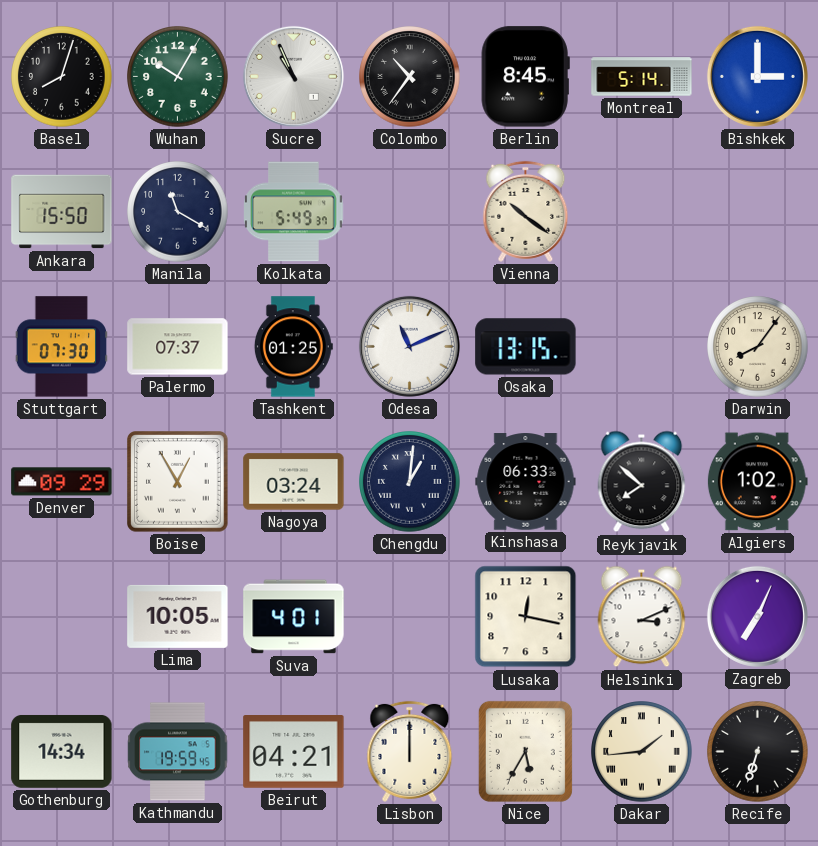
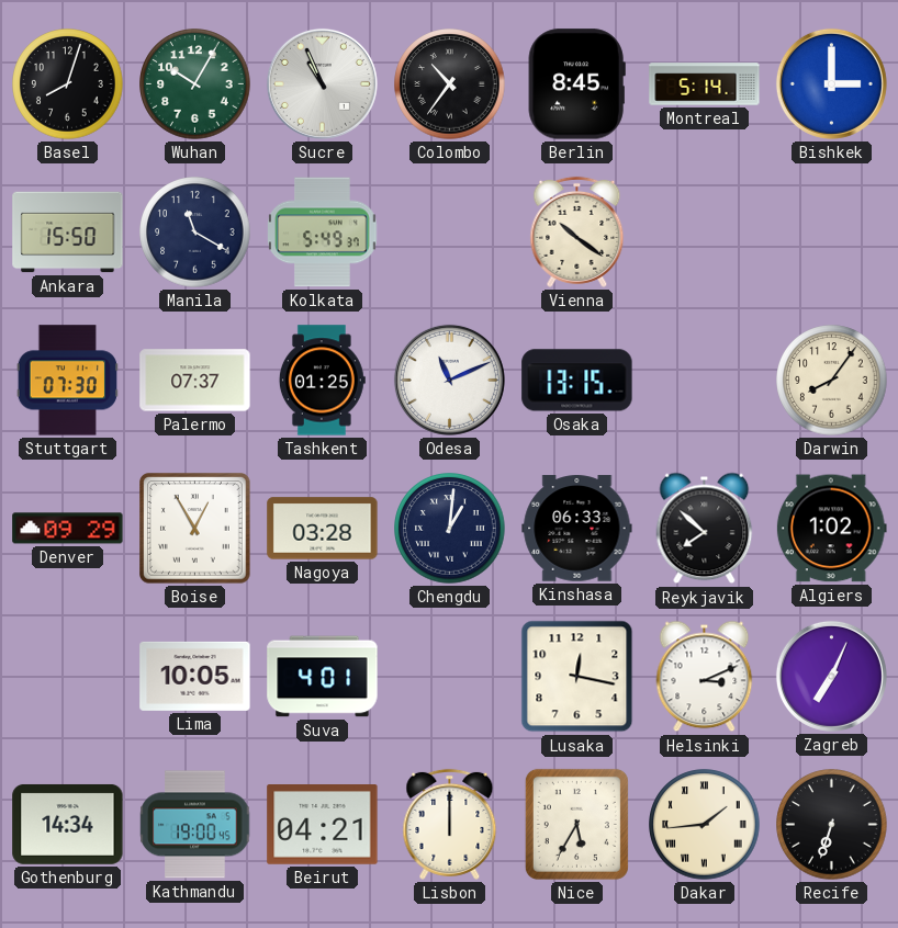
Nagoya: 03:24 -> 03:28 (323, 529)
Kathmandu: 19:59 -> 19:00 (195, 825)
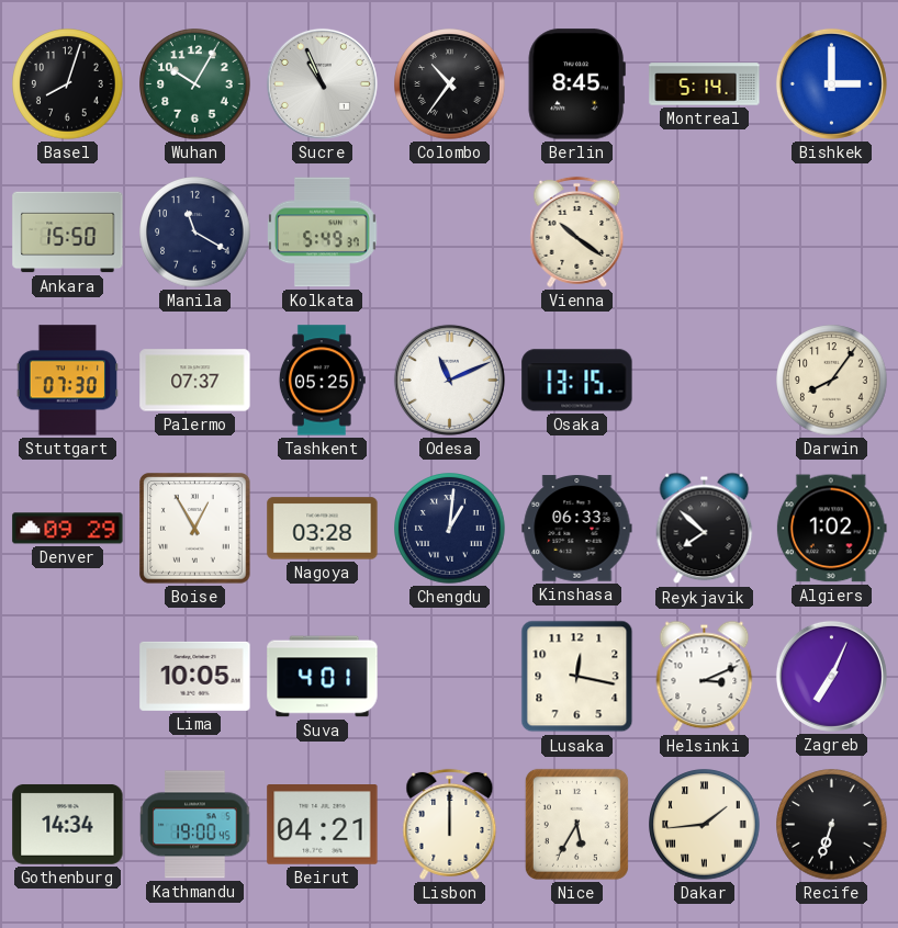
Tashkent: 01:25 -> 05:25 (322, 381)
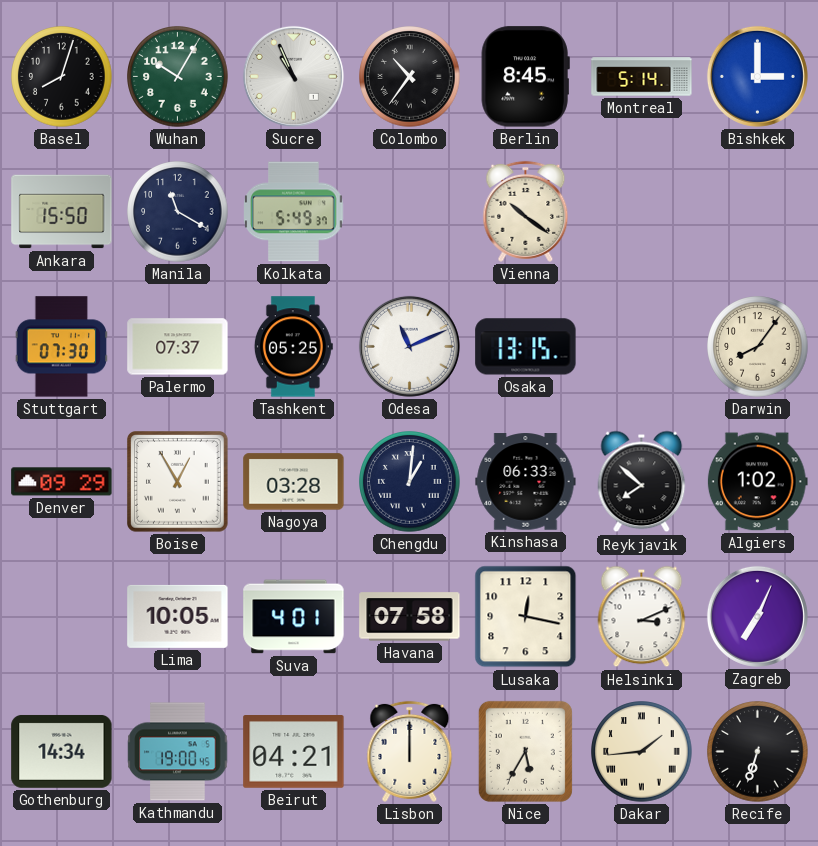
Havana: none -> 07:58 (410, 617)
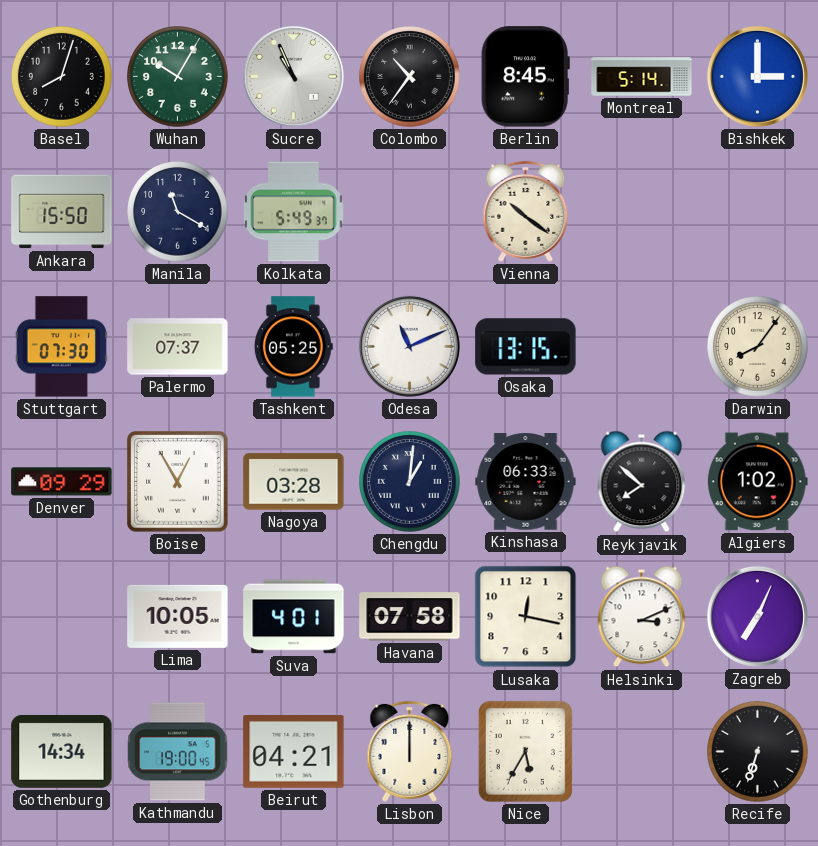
Dakar: 1:44 -> none (642, 752)
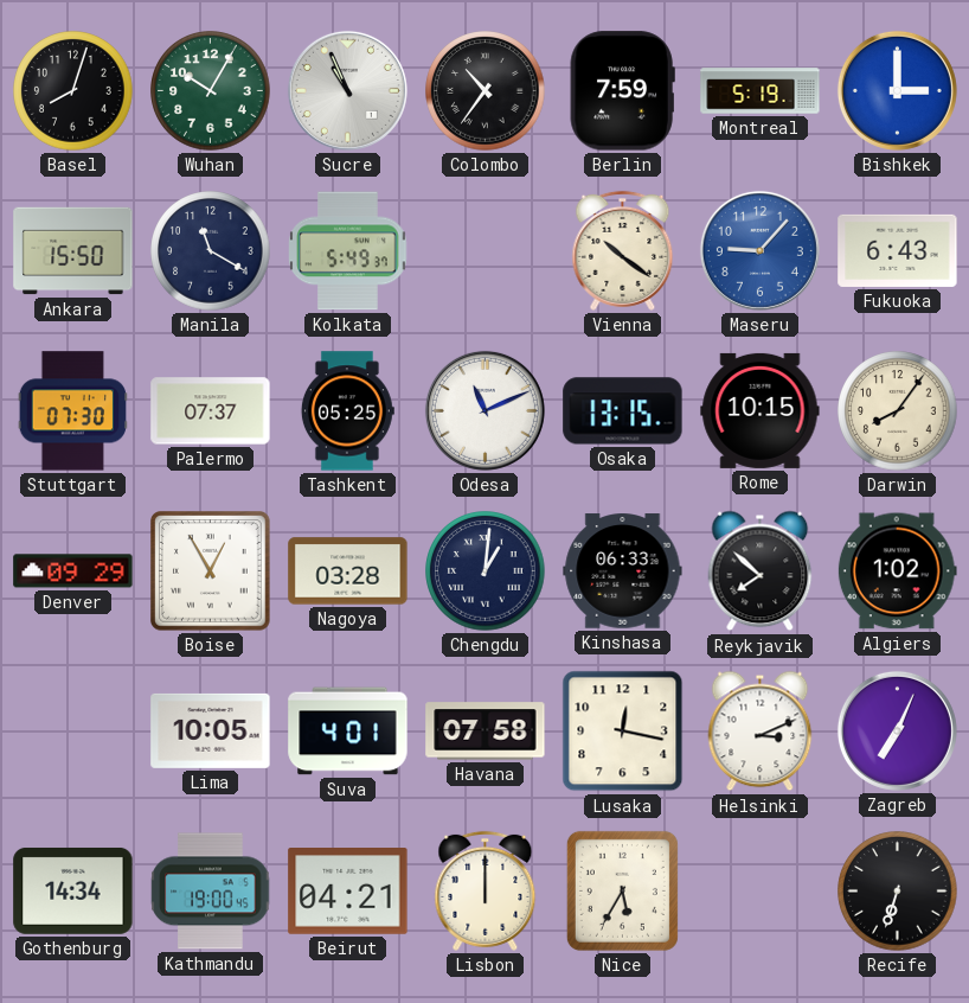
Berlin: 8:45 -> 7:59 (622, 91)
Montreal: 5:14 -> 5:19 (761, 91)
Maseru: none -> 9:07 (759, 250)
Fukuoka: none -> 6:43 (898, 250)
Rome: none -> 10:15 (761, 410)
